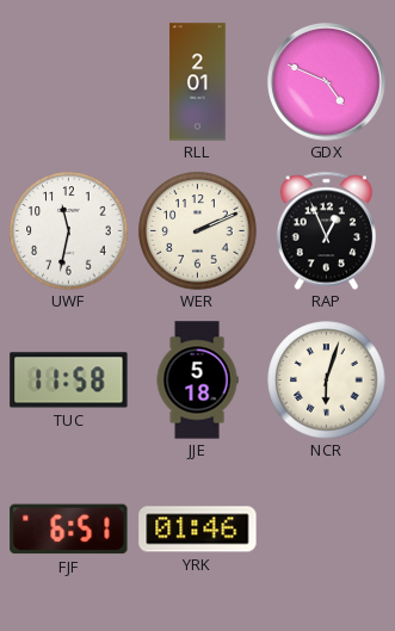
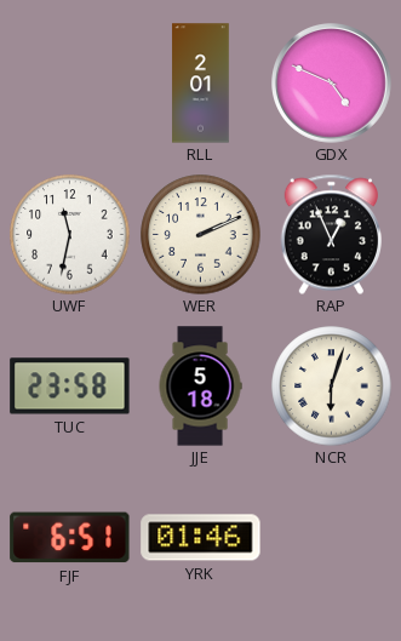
TUC: 11:58 -> 23:58 (70, 387)
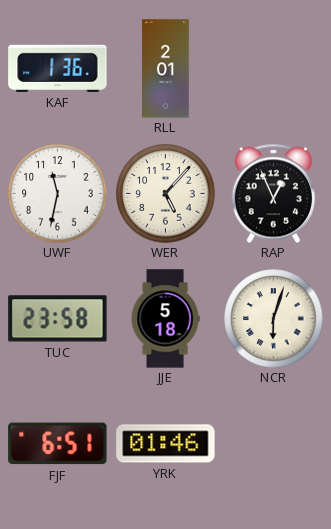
KAF: none -> 1:36 (58, 68)
GDX: 4:49 -> none (332, 84)
WER: 2:11 -> 5:07 (166, 194)
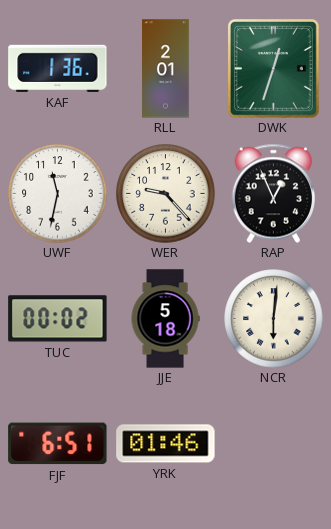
DWK: none -> 12:33 (273, 69)
WER: 5:07 -> 9:23 (166, 194)
TUC: 23:58 -> 00:02 (58, 319)
NCR: 6:03 -> 6:01 (274, 319)
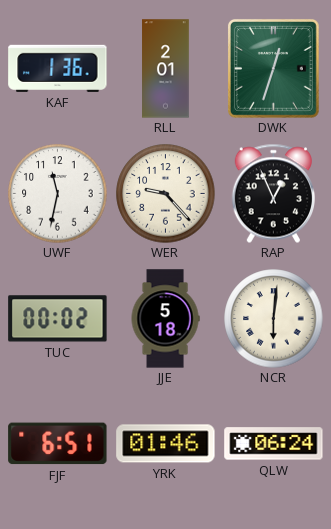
QLW: none -> 06:24 (274, 444)
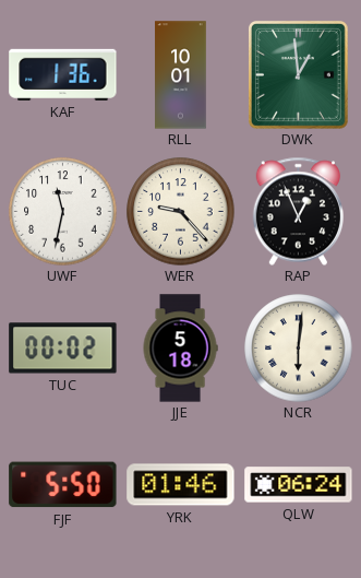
RLL: 2:01 -> 10:01 (181, 75)
DWK: 12:33 -> 12:59 (298, 75)
FJF: 6:51 -> 5:50 (63, 485)
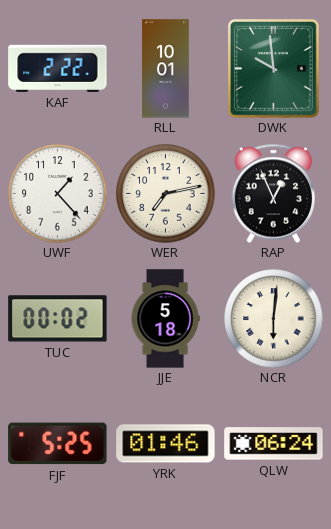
KAF: 1:36 -> 2:22 (58, 68)
DWK: 12:59 -> 9:59 (273, 69)
UWF: 11:32 -> 1:23 (58, 194)
WER: 9:23 -> 7:13 (166, 194)
FJF: 5:50 -> 5:25 (58, 444)
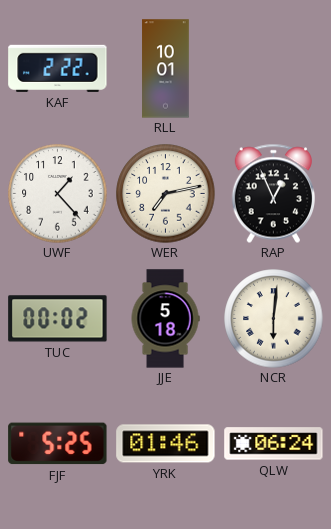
DWK: 9:59 -> none (273, 69)
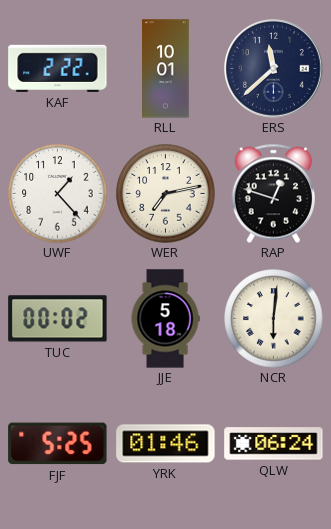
ERS: none -> 11:38 (274, 69)
RAP: 12:56 -> 12:48 (273, 193)
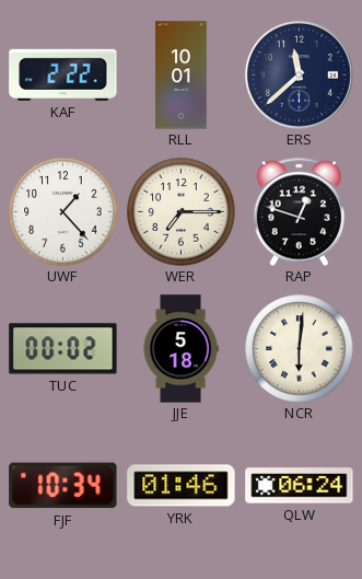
WER: 7:13 -> 7:15 (182, 212)
FJF: 5:25 -> 10:34 (63, 486)
